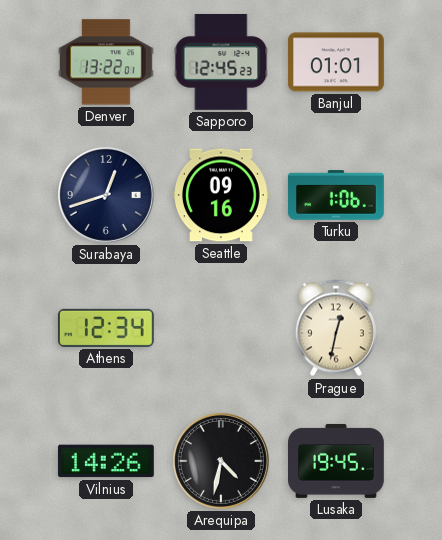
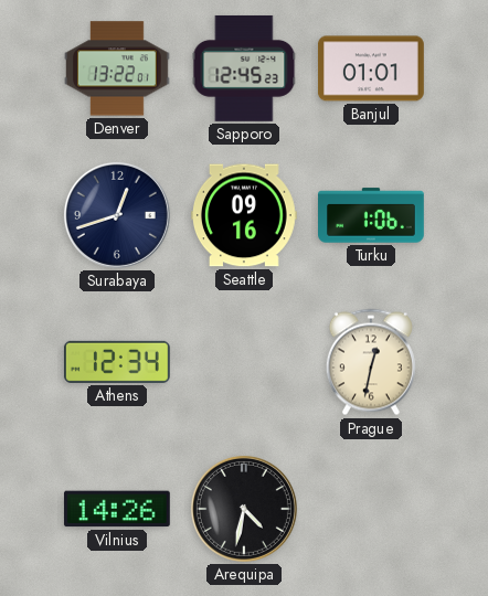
Lusaka: 19:45 -> none (337, 461)
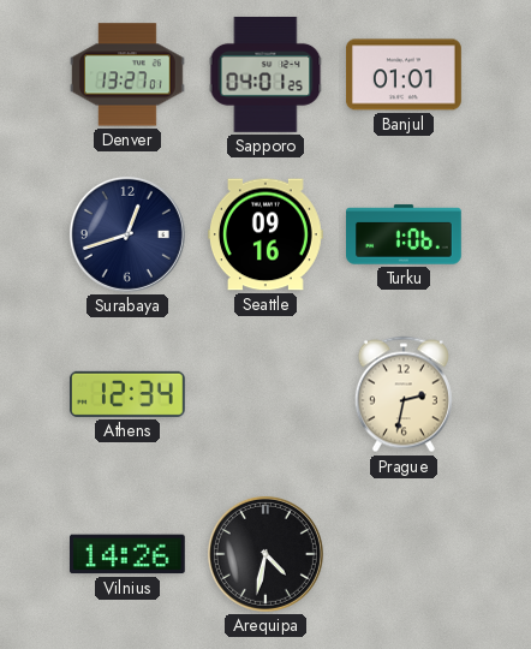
Denver: 13:22 -> 13:27 (127, 75)
Sapporo: 12:45 -> 04:01 (265, 75)
Prague: 12:32 -> 2:32 (404, 394)
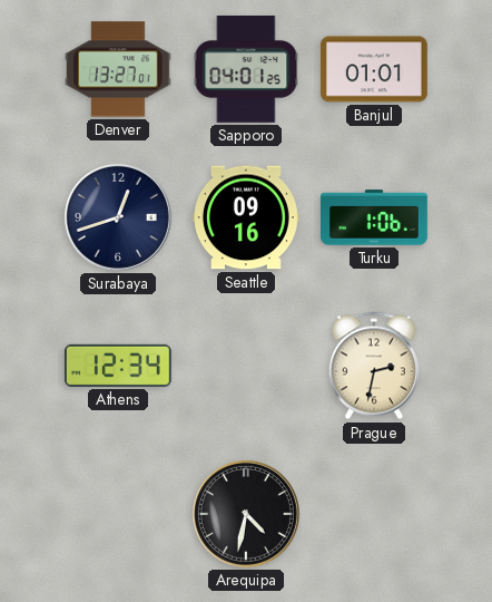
Vilnius: 14:26 -> none (127, 554)
